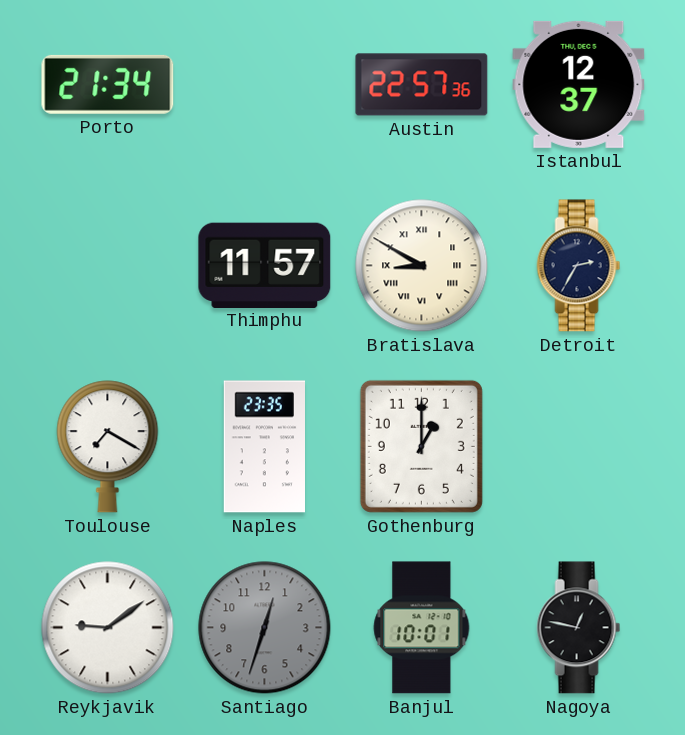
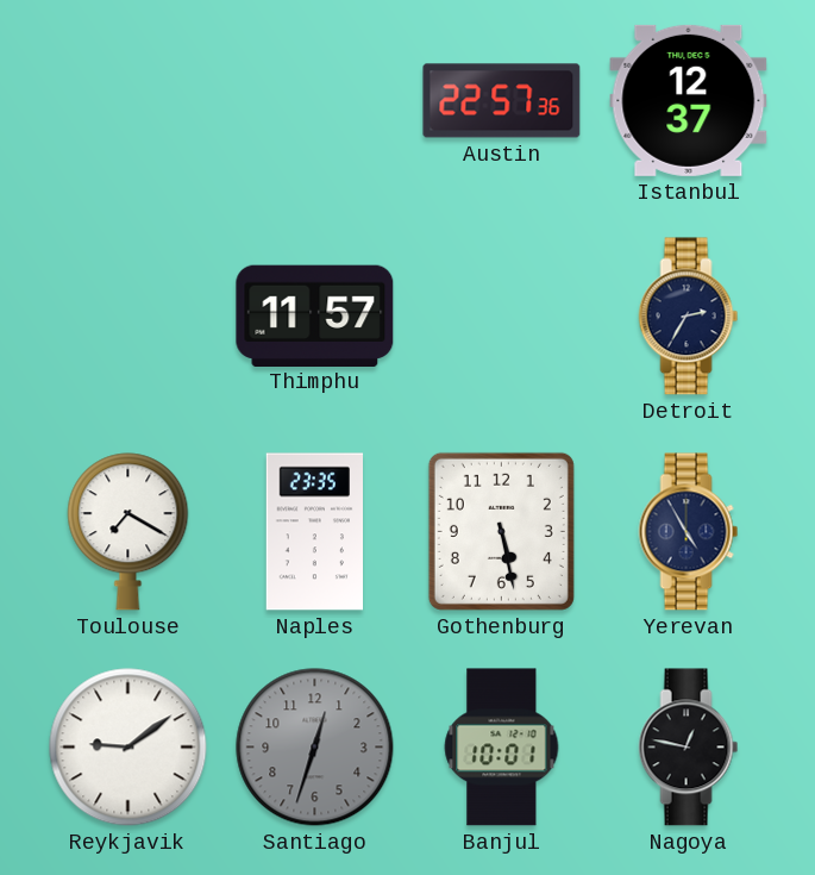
Porto: 21:34 -> none (108, 84)
Bratislava: 8:50 -> none (422, 266)
Gothenburg: 1:00 -> 5:28 (501, 531)
Yerevan: none -> 4:55 (689, 532)
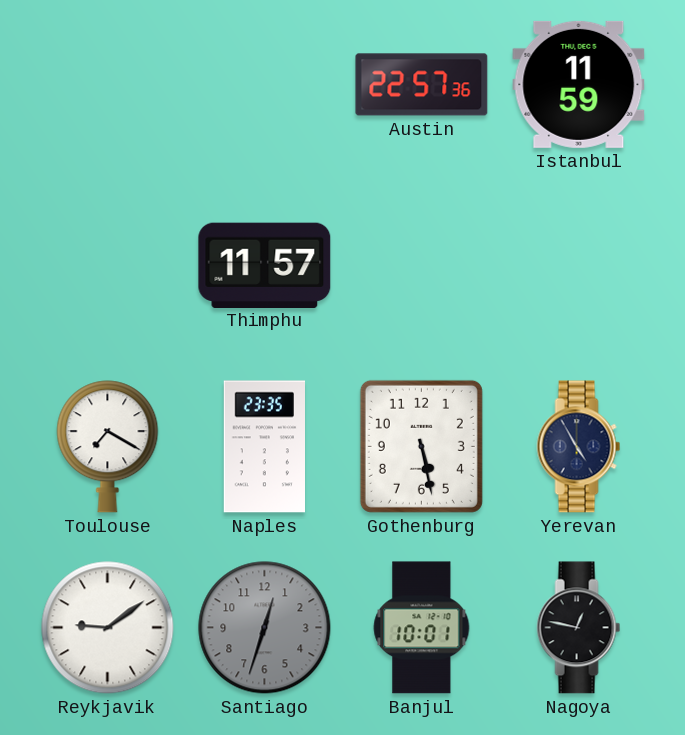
Istanbul: 12:37 -> 11:59 (579, 84)
Detroit: 2:35 -> none (689, 317)
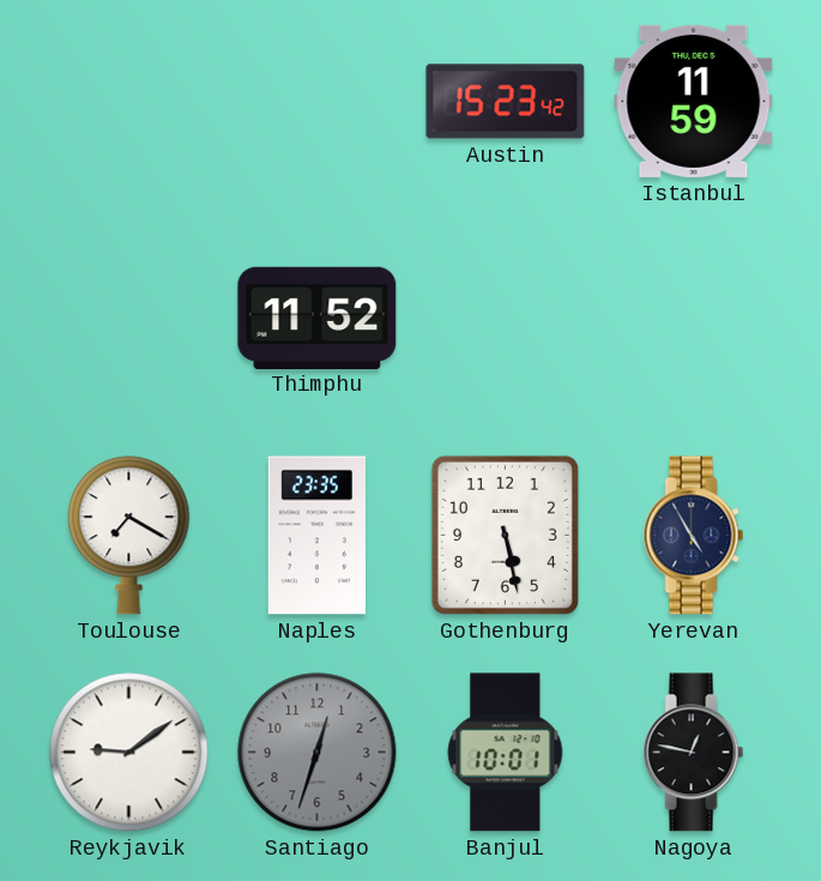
Austin: 22:57 -> 15:23 (506, 102)
Thimphu: 11:57 -> 11:52 (318, 318)
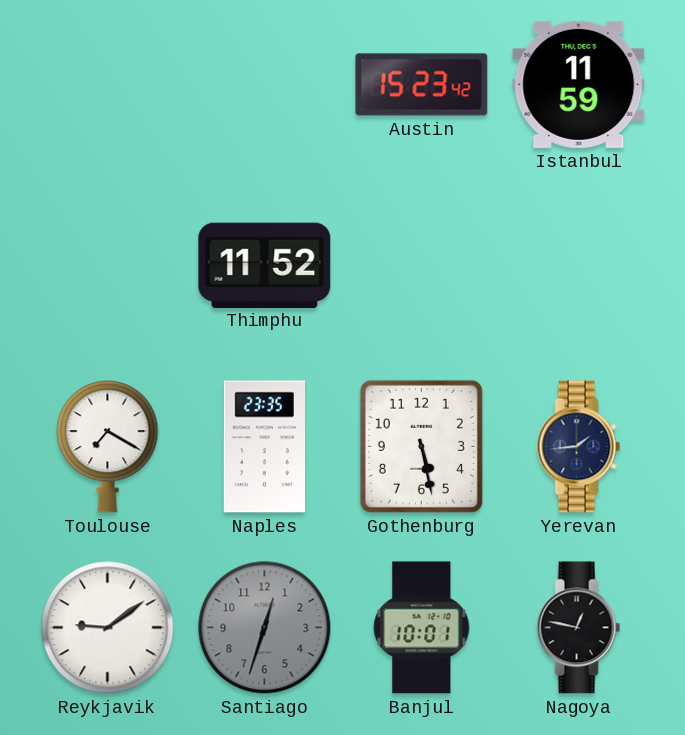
Yerevan: 4:55 -> 1:44 (579, 447)
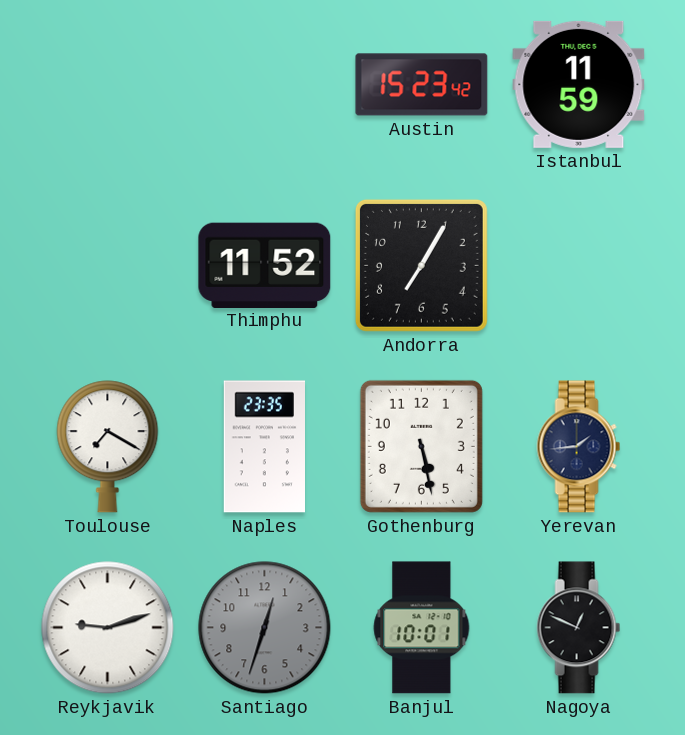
Andorra: none -> 7:05 (421, 265)
Reykjavik: 9:09 -> 9:12 (108, 628)
Nagoya: 12:47 -> 12:49 (579, 628)
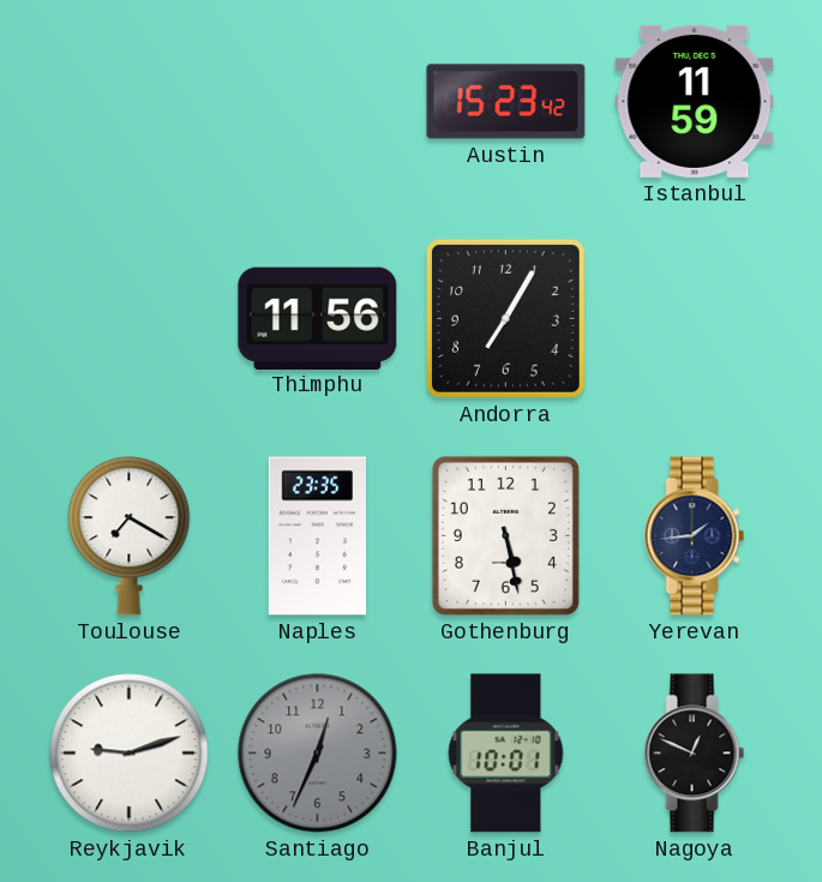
Thimphu: 11:52 -> 11:56 (318, 318)
Santiago: 12:33 -> 12:34 (318, 754)
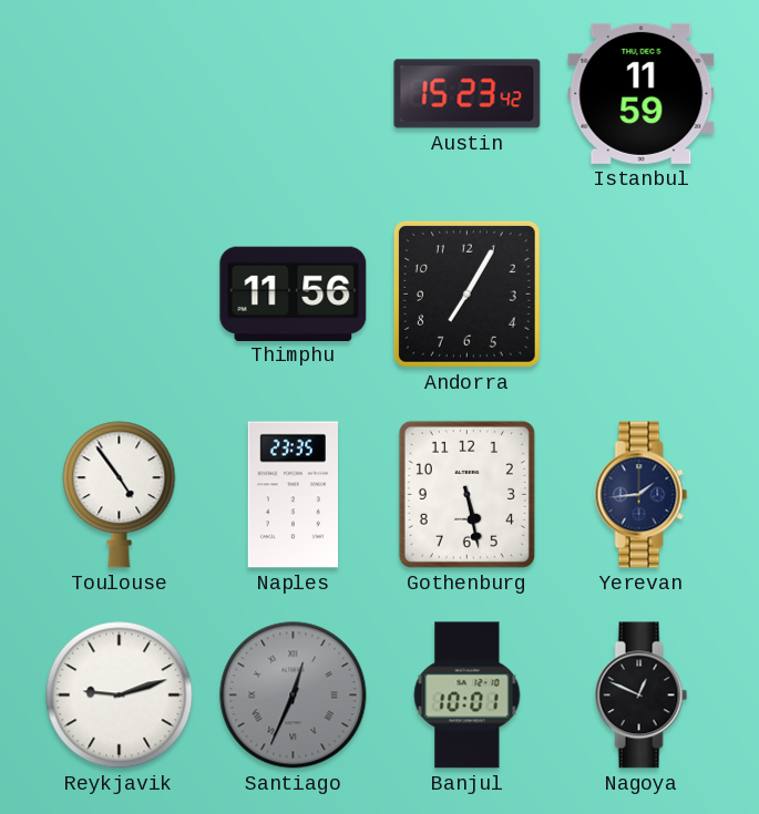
Toulouse: 7:20 -> 4:54 (120, 495)
Santiago numerals: Arabic -> Roman (294, 695)
